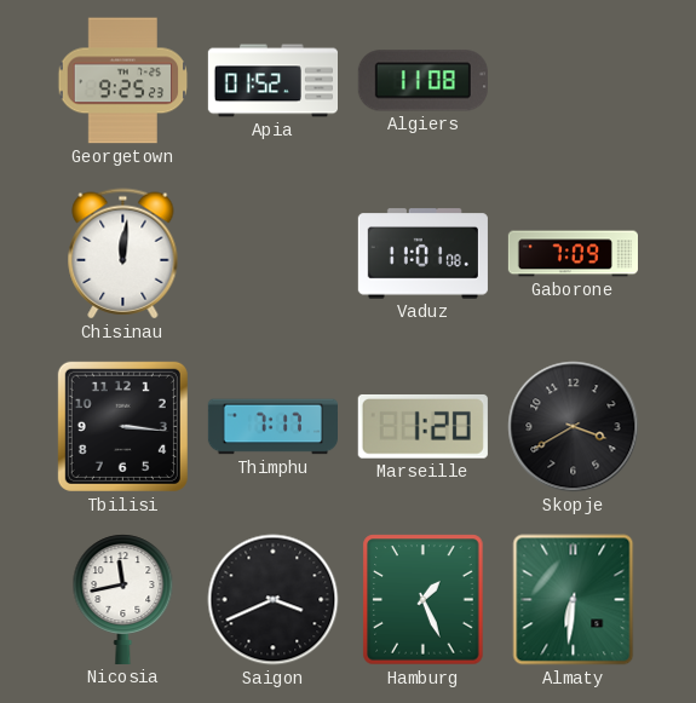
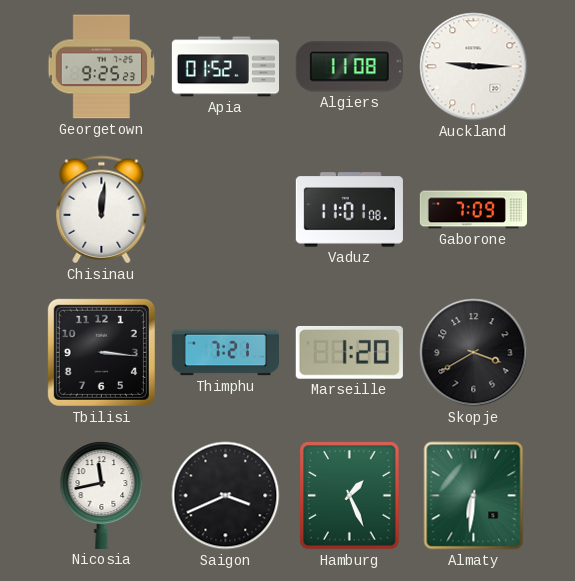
Auckland: none -> 9:15 (474, 67)
Thimphu: 7:17 -> 7:21 (225, 353)
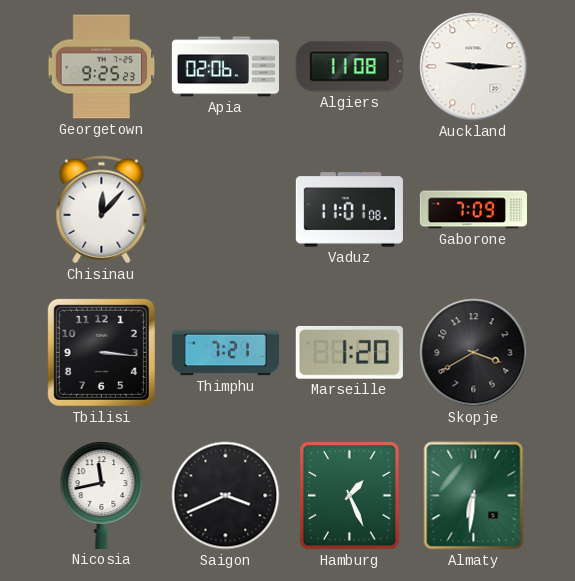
Apia: 01:52 -> 02:06 (225, 67)
Chisinau: 12:01 -> 12:07 (102, 210)
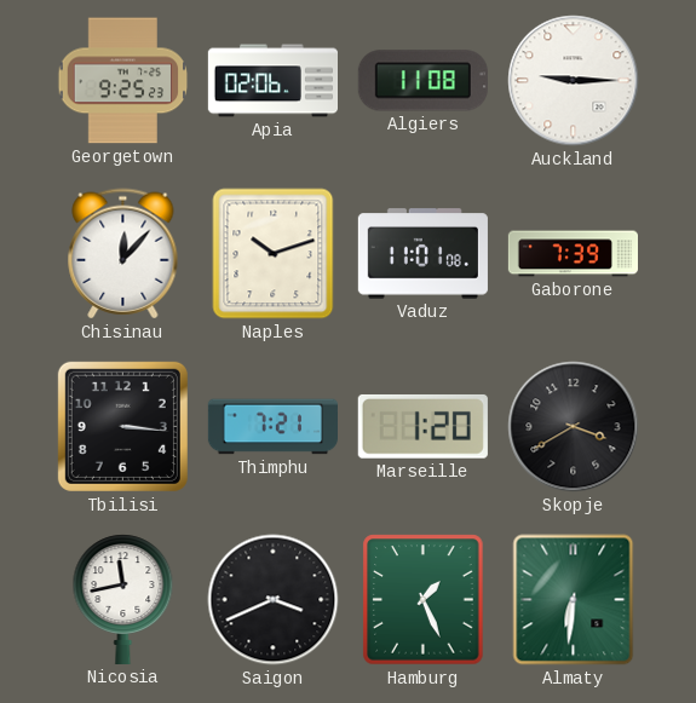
Naples: none -> 10:12 (274, 254)
Gaborone: 7:09 -> 7:39 (573, 254)
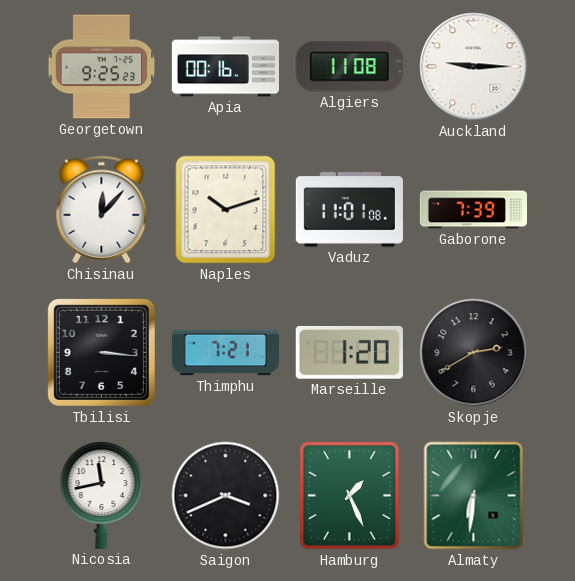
Apia: 02:06 -> 00:16 (225, 67)
Skopje: 3:40 -> 2:40 (474, 353)
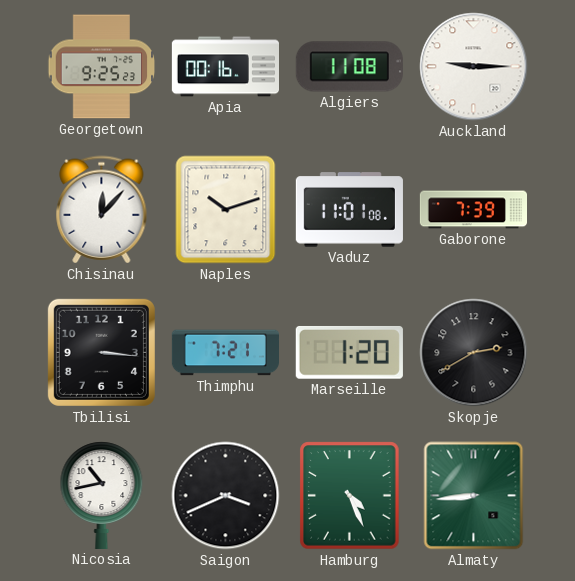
Nicosia: 11:43 -> 10:43 (102, 495)
Hamburg: 1:26 -> 4:26 (350, 496)
Almaty: 6:31 -> 8:44 (474, 496)
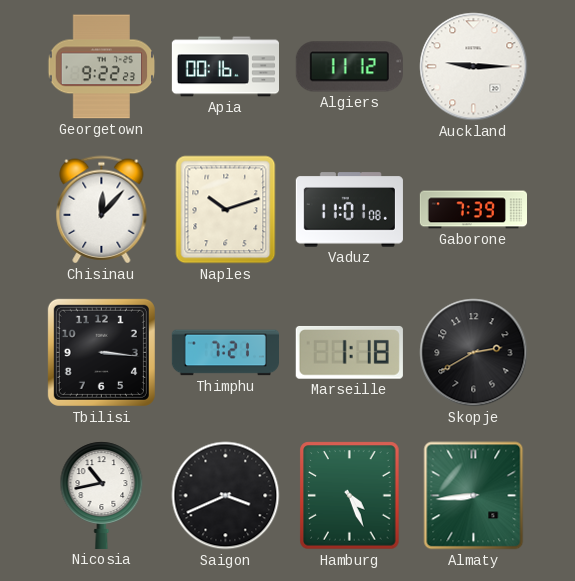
Georgetown: 9:25 -> 9:22 (102, 67)
Algiers: 11:08 -> 11:12 (349, 67)
Marseille: 1:20 -> 1:18 (349, 352)
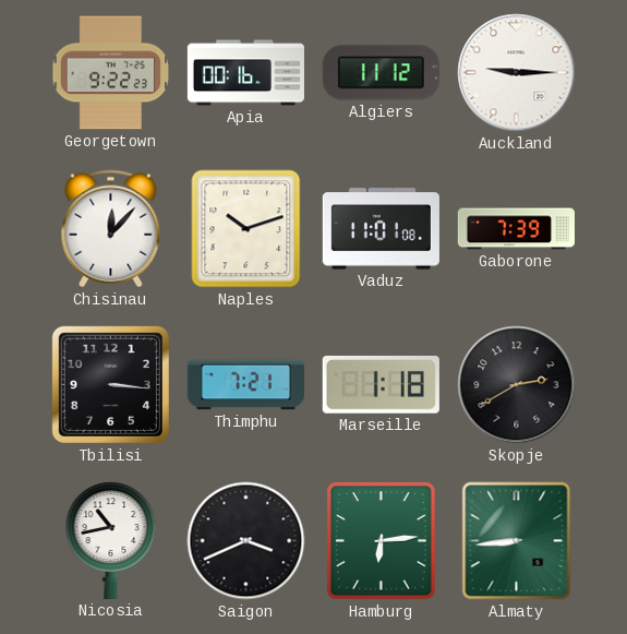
Hamburg: 4:26 -> 6:14 (382, 541)
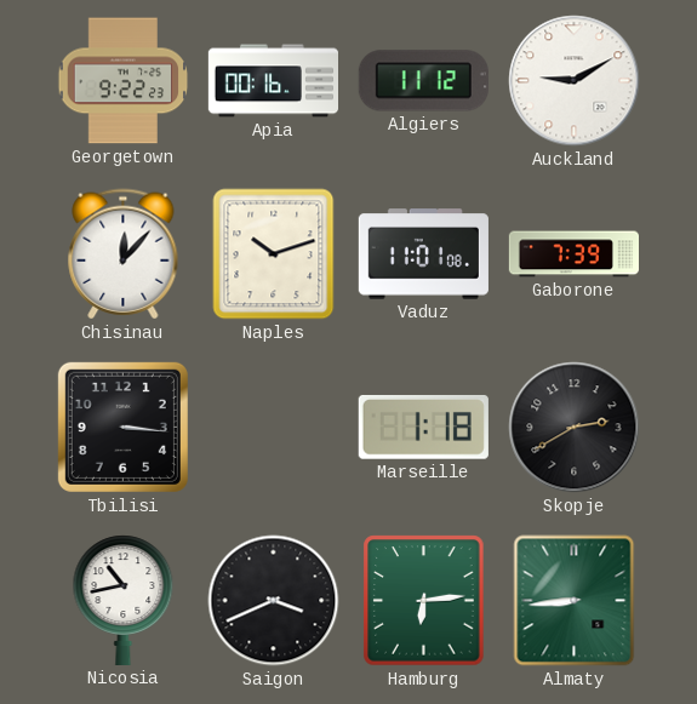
Auckland: 9:15 -> 9:10 (575, 81)
Thimphu: 7:21 -> none (245, 385)
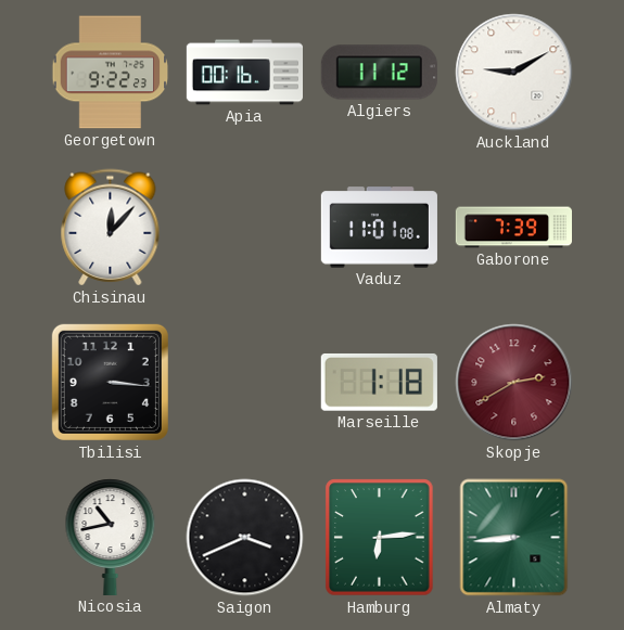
Naples: 10:12 -> none (274, 254)
Skopje dial: black -> burgundy (514, 383)
